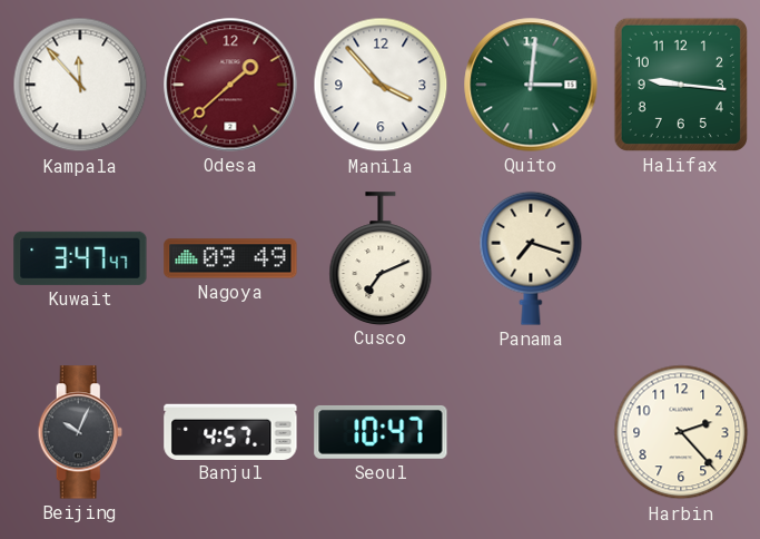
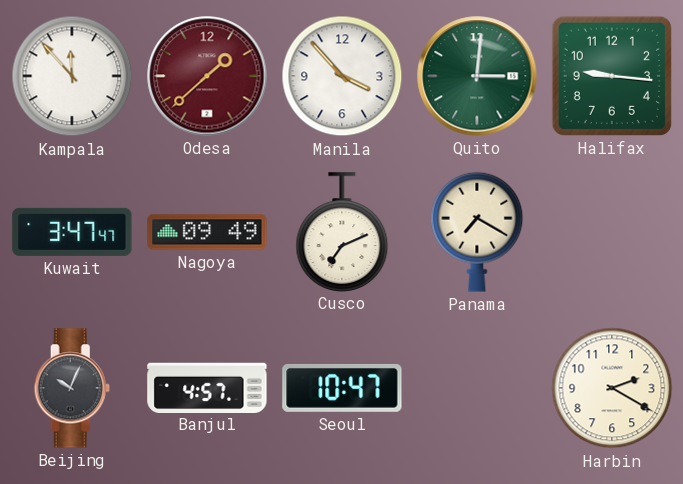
Panama: 7:18 -> 7:20 (477, 232)
Harbin: 2:23 -> 2:20 (612, 388)
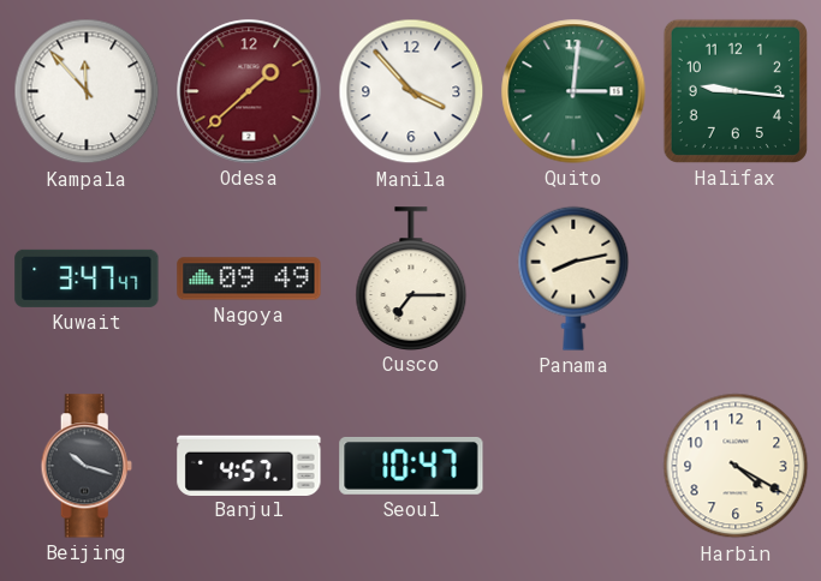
Cusco: 7:11 -> 7:15 (411, 278)
Panama: 7:20 -> 8:13 (573, 278)
Beijing: 10:04 -> 10:18 (87, 466)
Harbin: 2:20 -> 4:20 (736, 466)
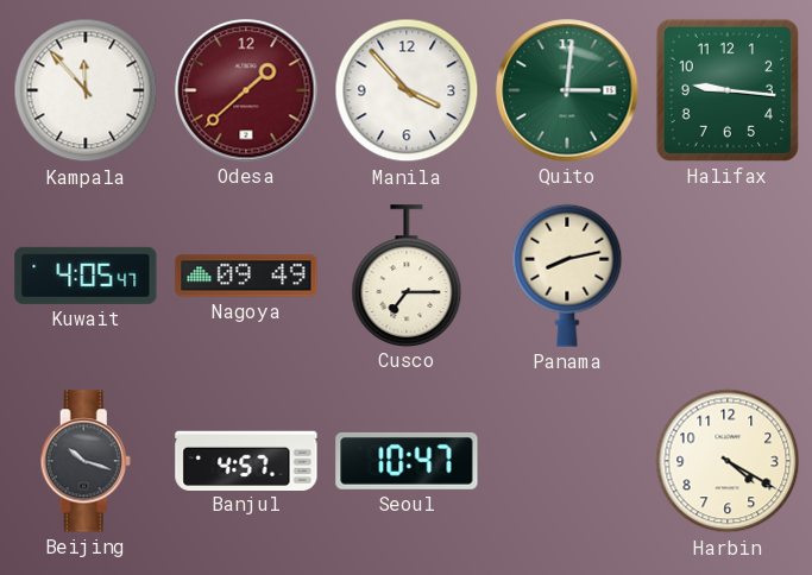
Kuwait: 3:47 -> 4:05 (86, 276)
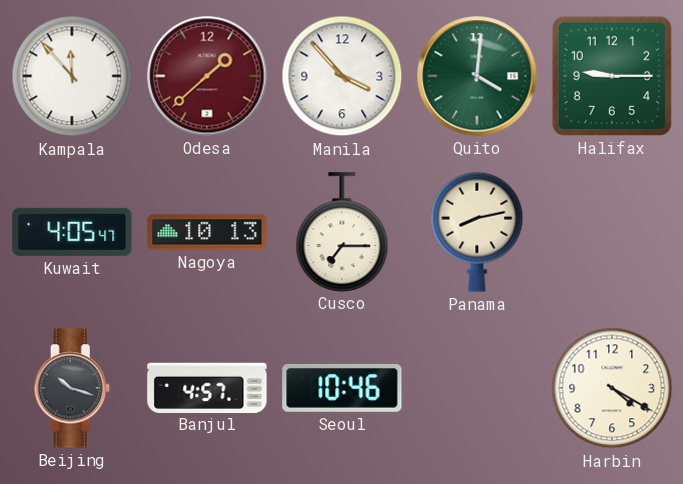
Quito: 3:01 -> 4:01 (477, 76)
Halifax: 9:16 -> 9:15 (612, 76)
Nagoya: 09:49 -> 10:13 (207, 232)
Seoul: 10:47 -> 10:46 (342, 388)
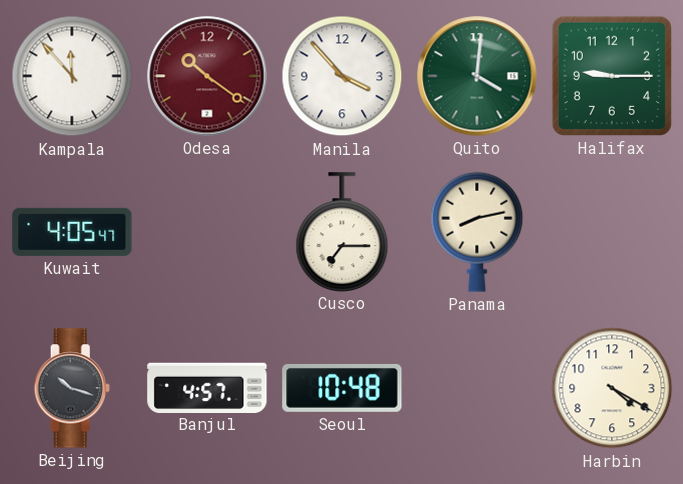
Odesa: 1:38 -> 10:21 (207, 76)
Nagoya: 10:13 -> none (207, 232)
Seoul: 10:46 -> 10:48 (342, 388)
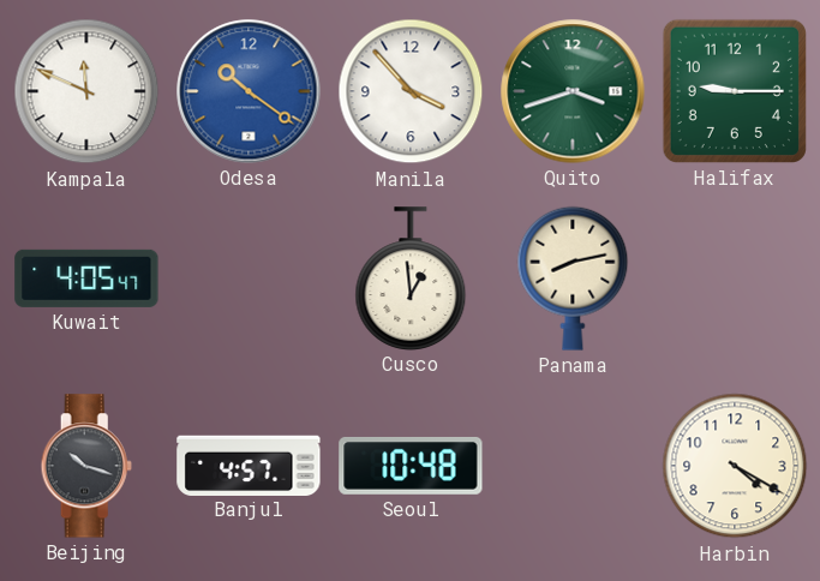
Kampala: 11:53 -> 11:49 (86, 91)
Odesa dial: burgundy -> blue (249, 91)
Quito: 4:01 -> 3:42 (573, 91)
Cusco: 7:15 -> 12:59 (411, 278)
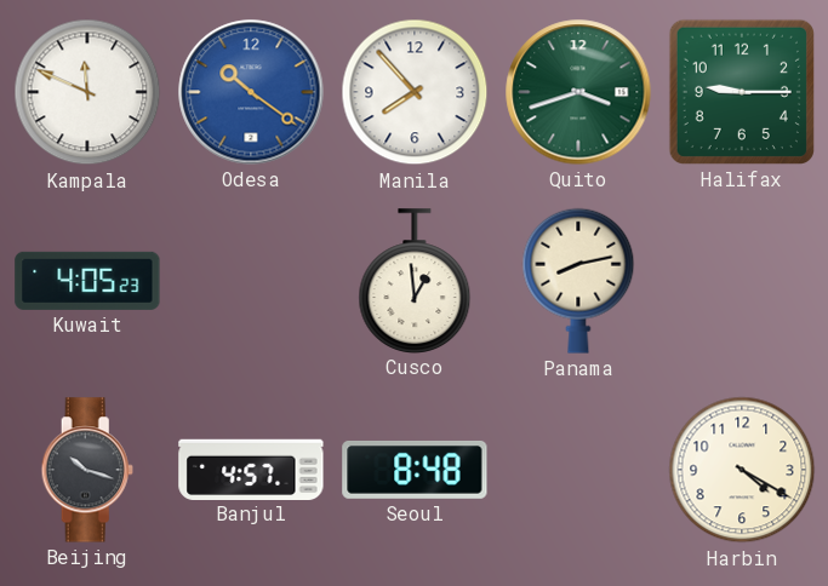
Manila: 3:53 -> 7:53 (415, 92)
Kuwait: 4:05:47 -> 4:05:23 (87, 281)
Seoul: 10:48 -> 8:48 (415, 470)
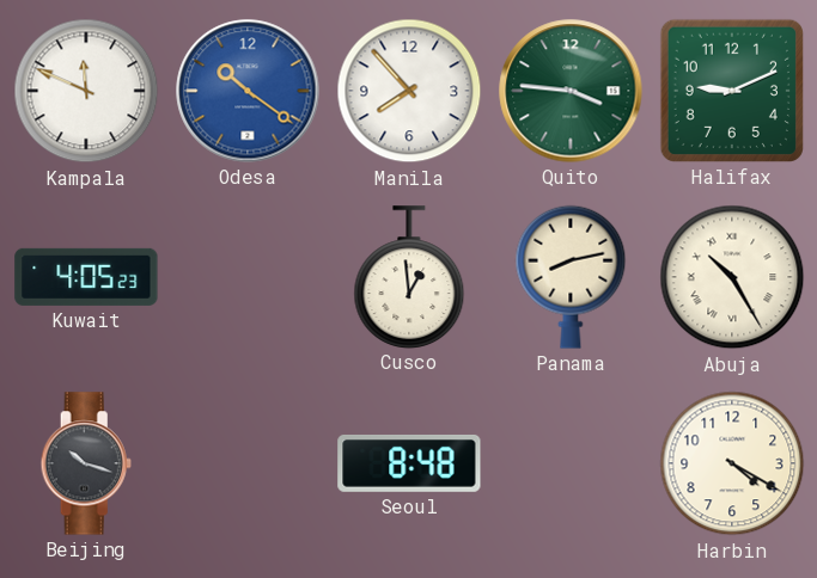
Quito: 3:42 -> 3:46 (571, 91)
Halifax: 9:15 -> 9:11 (732, 91)
Abuja: none -> 10:25 (732, 277)
Banjul: 4:57 -> none (251, 469)
